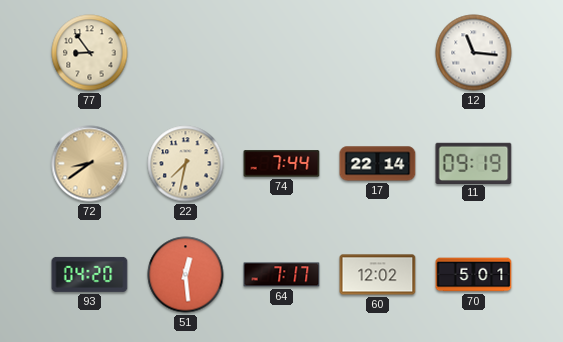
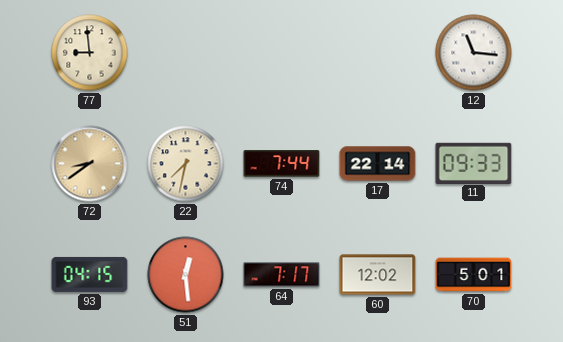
77: 8:54 -> 8:59 (90, 53)
11: 09:19 -> 09:33 (474, 163)
93: 04:20 -> 04:15 (90, 274)
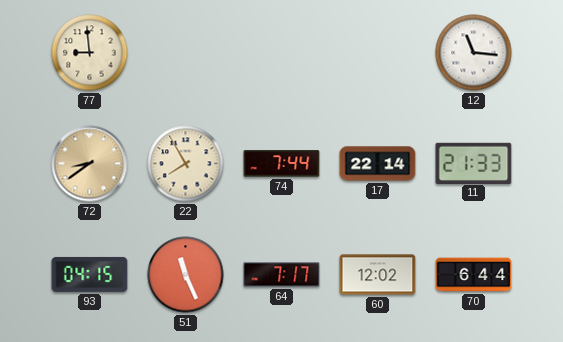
22: 7:32 -> 7:55 (186, 164)
11: 09:33 -> 21:33 (474, 163)
51: 12:29 -> 11:26 (186, 275)
70: 5:01 -> 6:44 (474, 275)
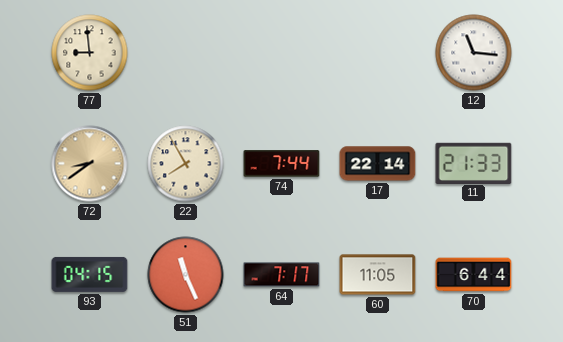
60: 12:02 -> 11:05 (378, 275)
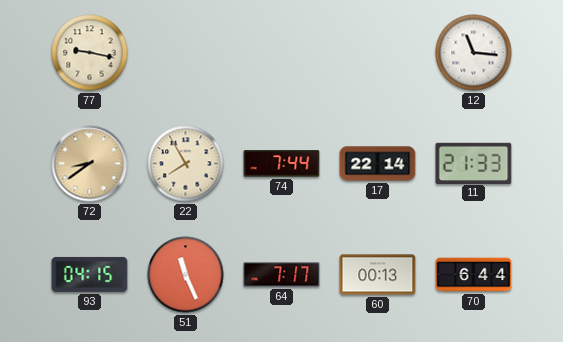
77: 8:59 -> 9:17 (90, 53)
60: 11:05 -> 00:13 (378, 275)
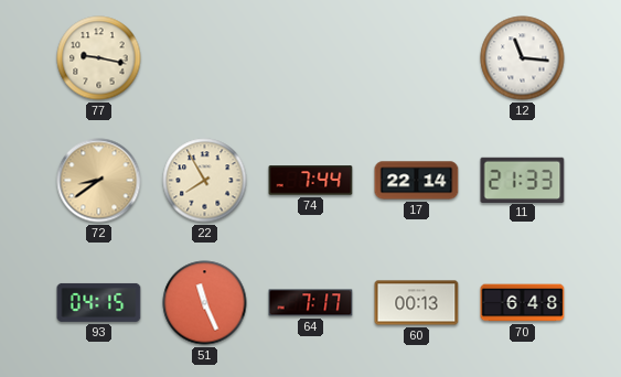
70: 6:44 -> 6:48 (523, 303)
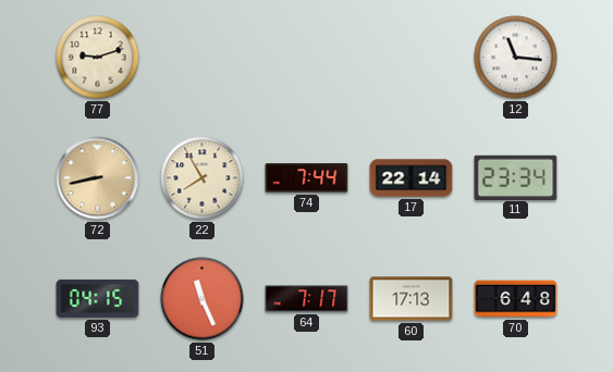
77: 9:17 -> 9:12 (98, 58)
72: 8:39 -> 8:43 (98, 178)
11: 21:33 -> 23:34 (516, 177)
60: 00:13 -> 17:13 (412, 299)
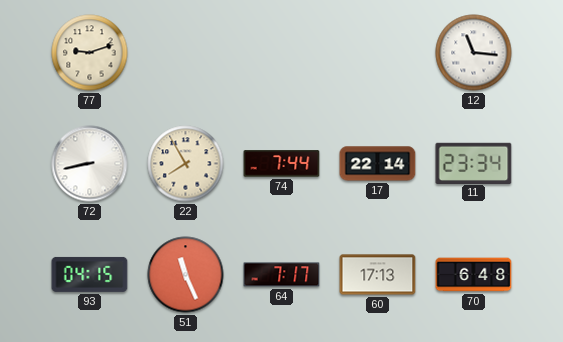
72 dial: champagne -> white (90, 164)
